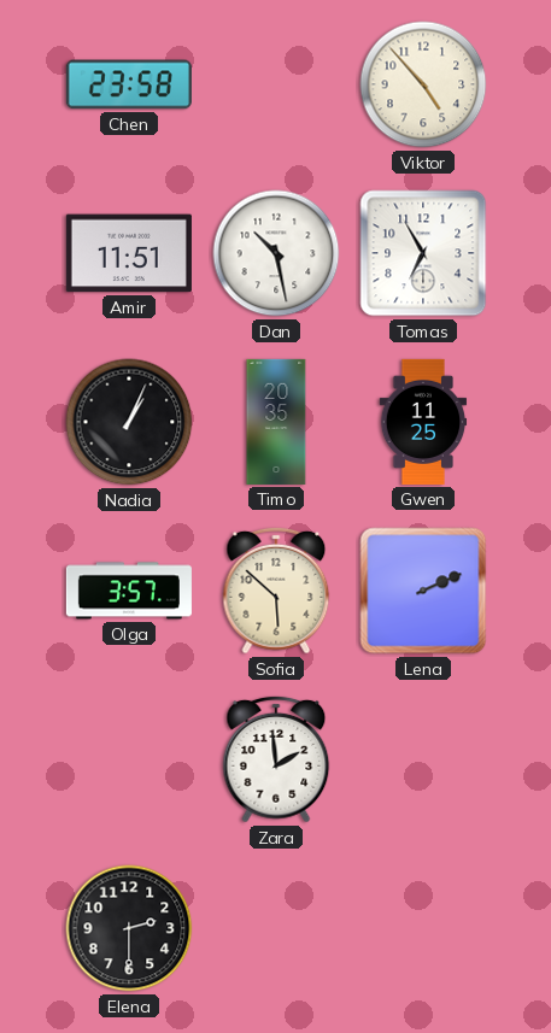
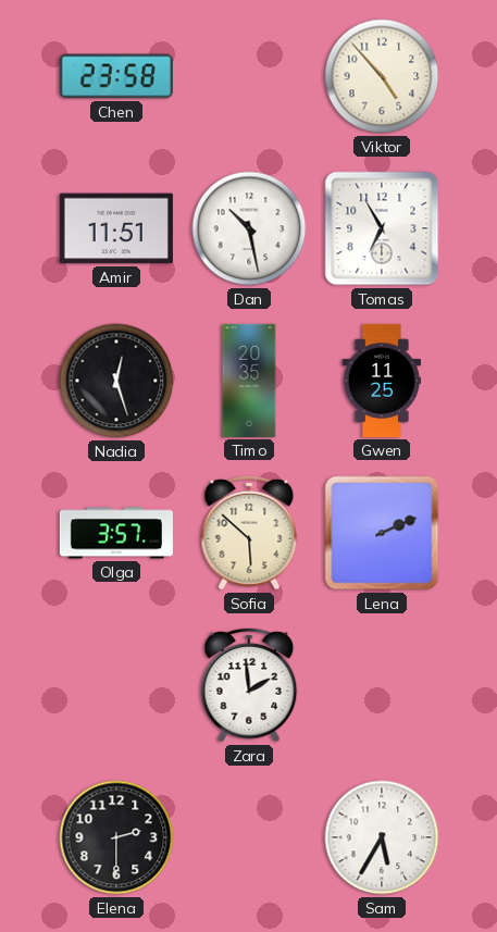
Nadia: 1:04 -> 12:27 (116, 381)
Sam: none -> 5:35 (382, 837)
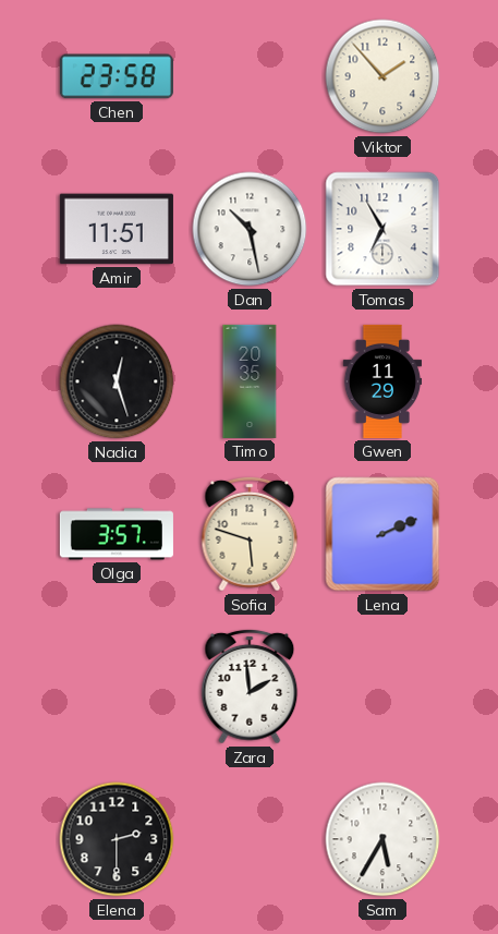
Viktor: 4:53 -> 1:53 (382, 76)
Gwen: 11:25 -> 11:29 (382, 381)
Sofia: 5:52 -> 5:48 (250, 534)
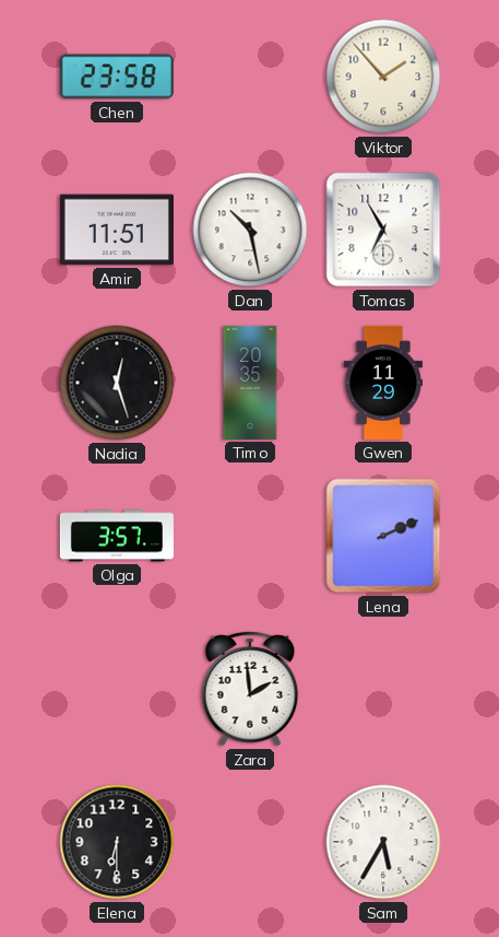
Sofia: 5:48 -> none (250, 534)
Elena: 2:30 -> 6:30 (117, 842)
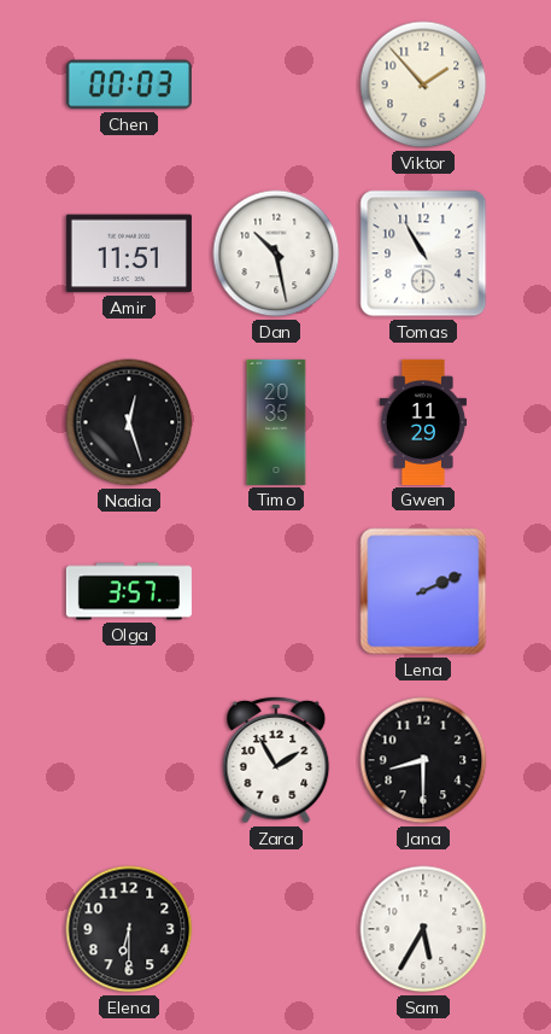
Chen: 23:58 -> 00:03 (129, 84)
Tomas: 6:55 -> 10:55 (423, 253)
Zara: 1:59 -> 1:55 (276, 760)
Jana: none -> 8:30 (423, 760)
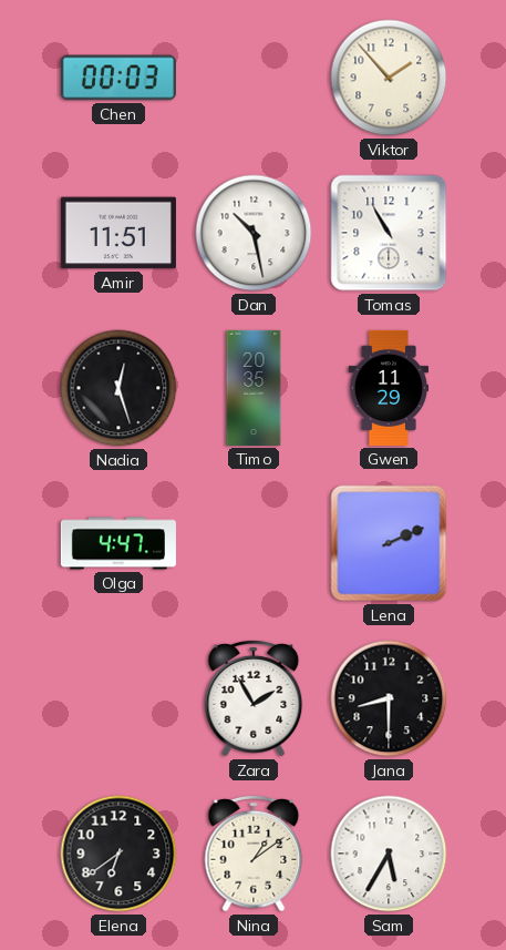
Olga: 3:57 -> 4:47 (118, 543)
Elena: 6:30 -> 6:39 (118, 854)
Nina: none -> 1:09 (254, 854)
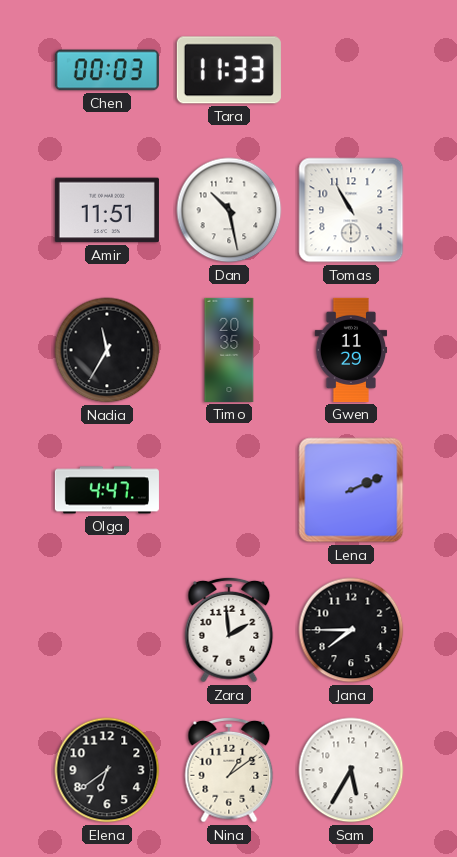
Tara: none -> 11:33 (229, 70)
Viktor: 1:53 -> none (389, 78)
Nadia: 12:27 -> 11:35 (107, 350)
Zara: 1:55 -> 1:59 (229, 630)
Jana: 8:30 -> 7:45 (351, 630)
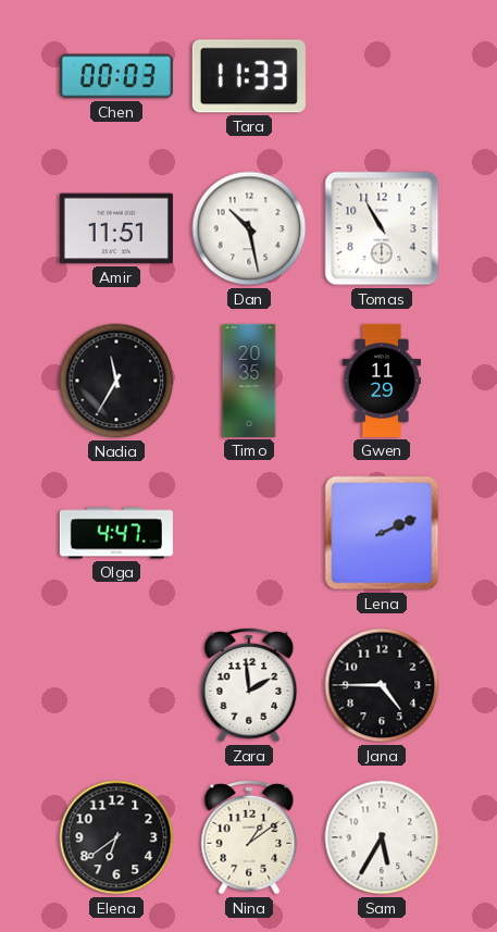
Jana: 7:45 -> 4:45 (382, 685)
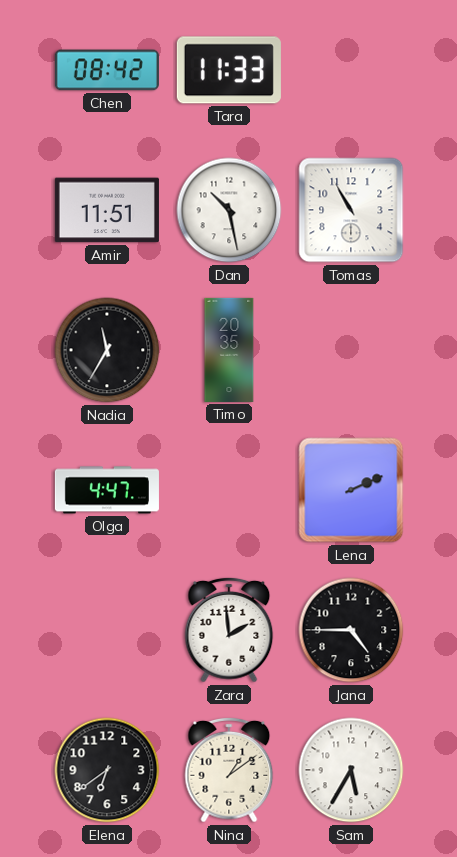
Chen: 00:03 -> 08:42 (107, 70)
Gwen: 11:29 -> none (382, 381)
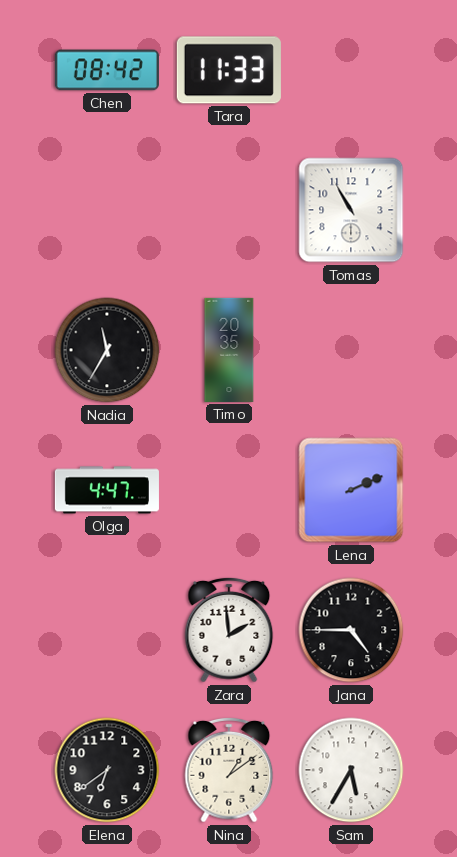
Amir: 11:51 -> none (107, 210)
Dan: 10:28 -> none (229, 210)
